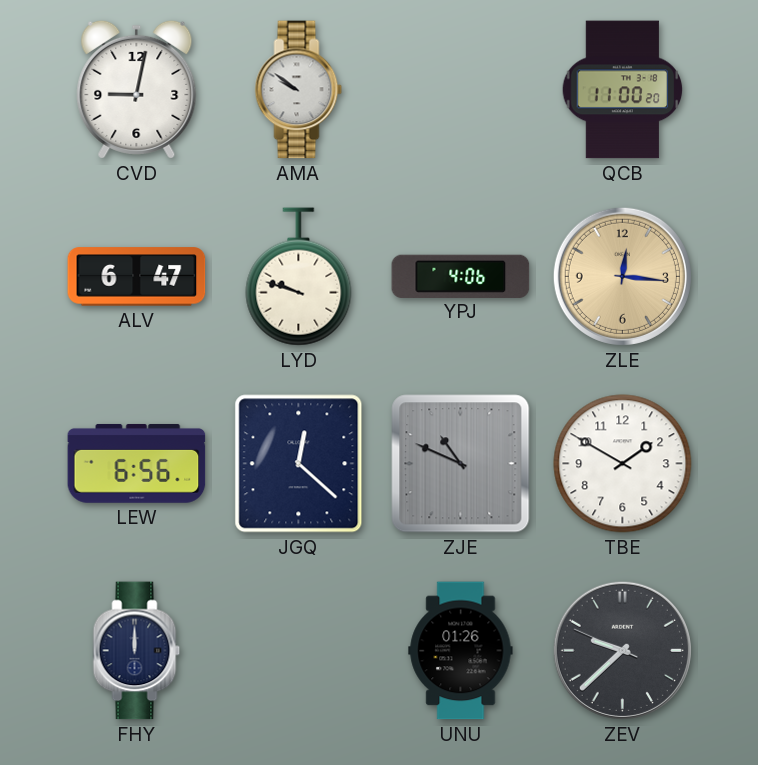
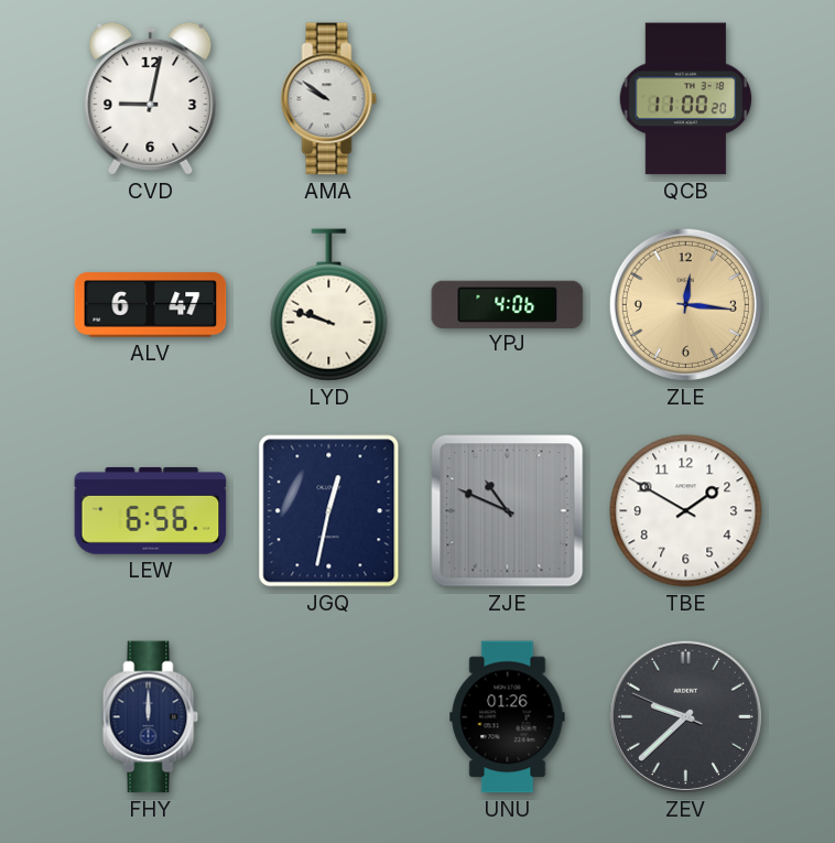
JGQ: 12:22 -> 12:32 (329, 511)
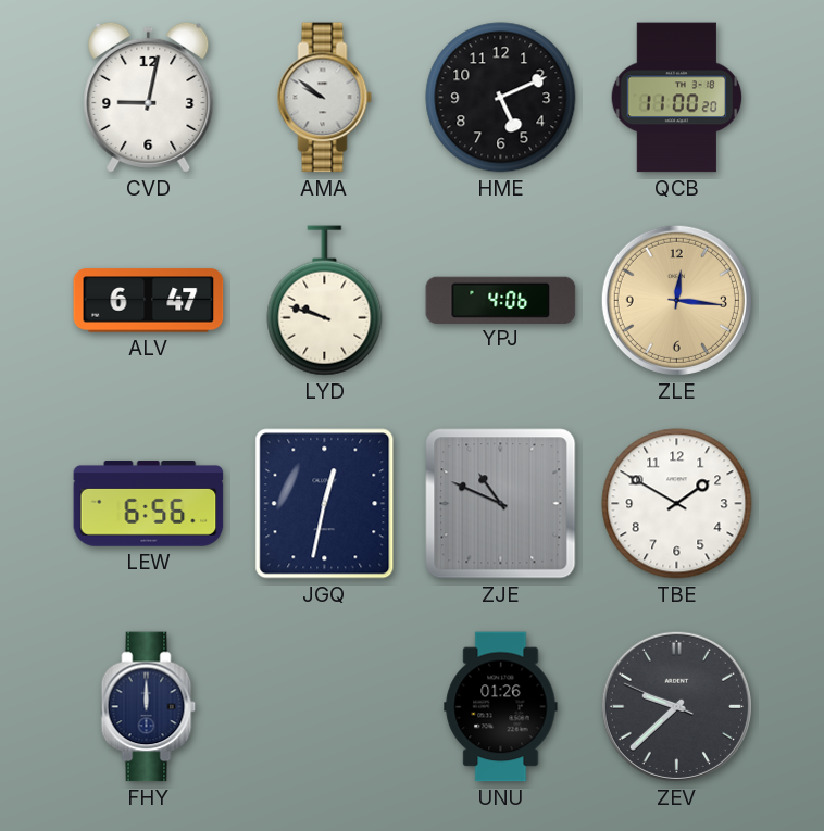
HME: none -> 5:11 (501, 98)
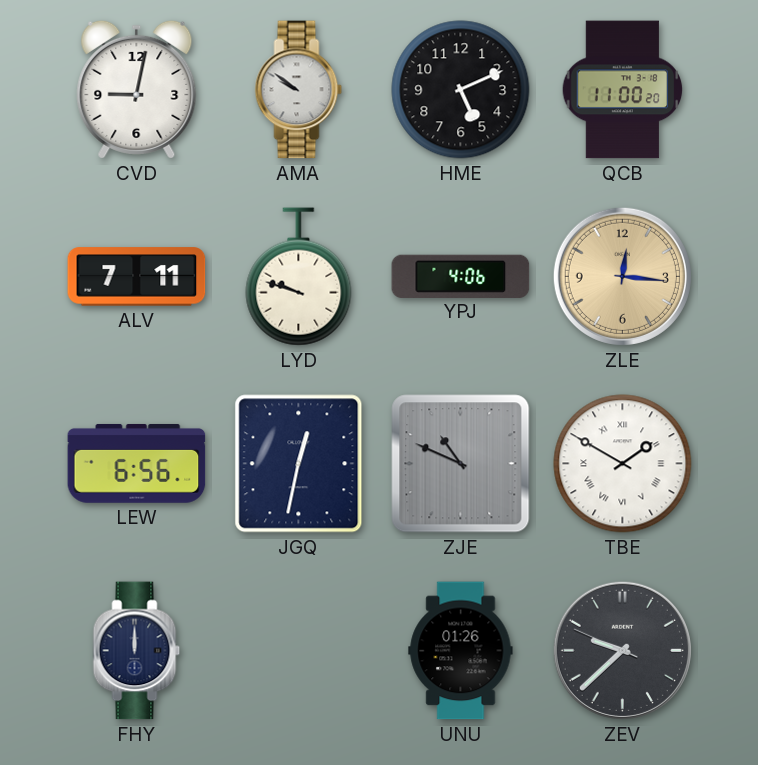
ALV: 6:47 -> 7:11 (137, 277)
TBE numerals: Arabic -> Roman (623, 464)
